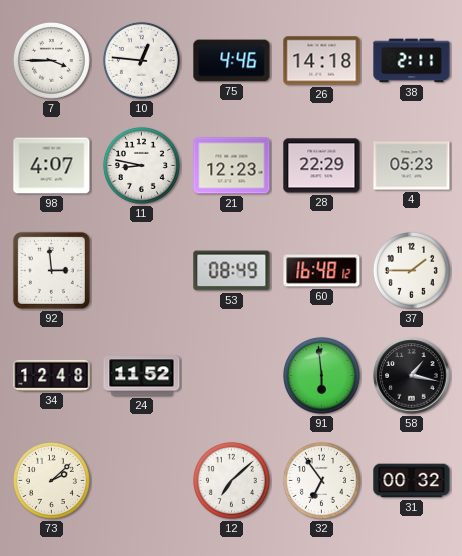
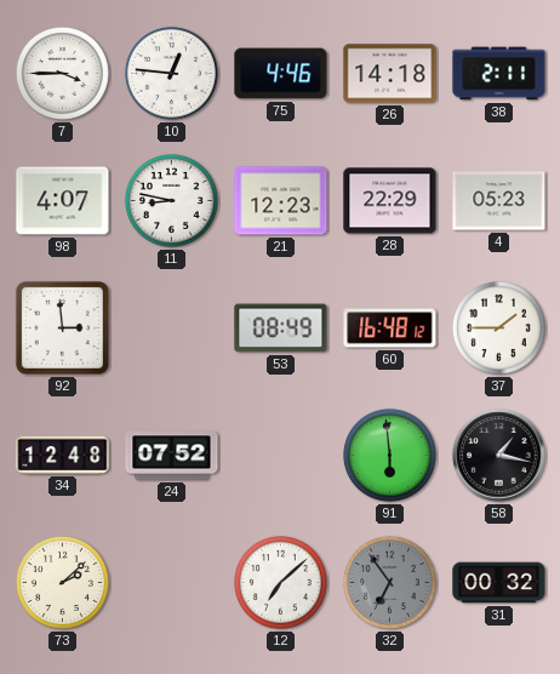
24: 11:52 -> 07:52 (172, 456)
32 dial: white -> grey (389, 582)
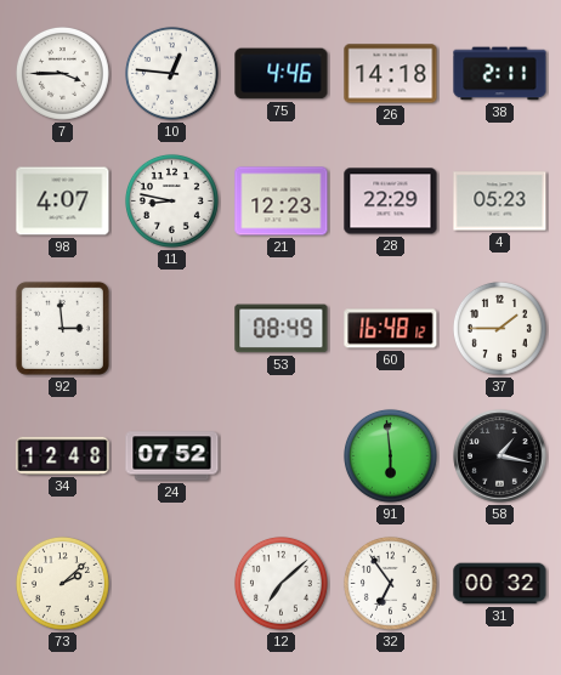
32 dial: grey -> white (390, 583)
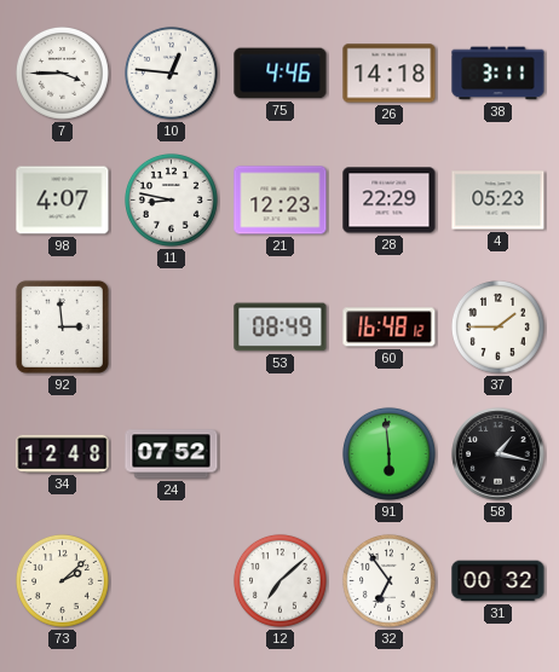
38: 2:11 -> 3:11 (499, 74)
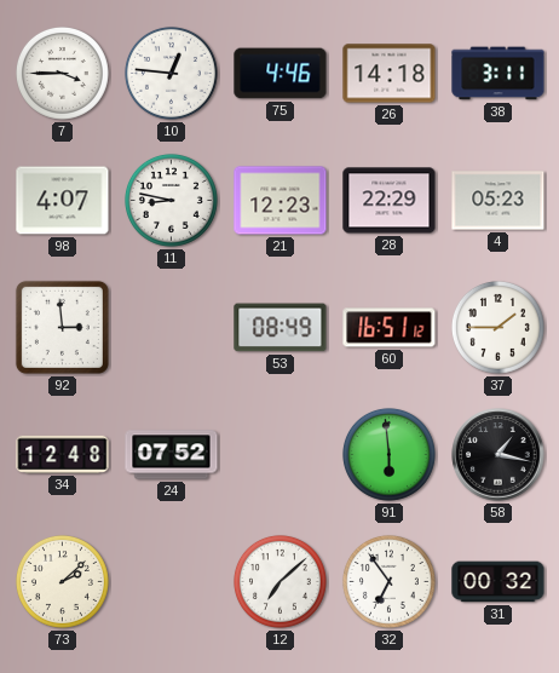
60: 16:48 -> 16:51 (390, 328)
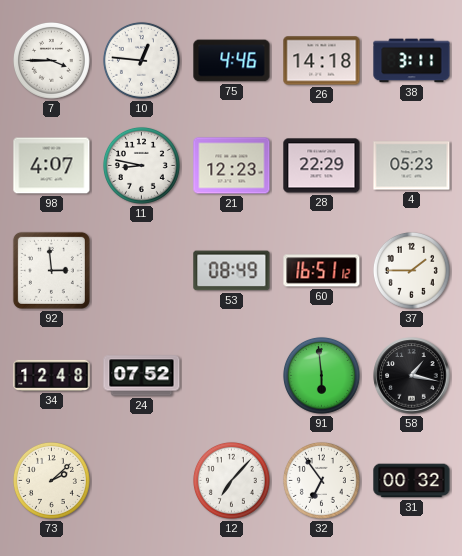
12: 7:08 -> 7:07 (231, 480)
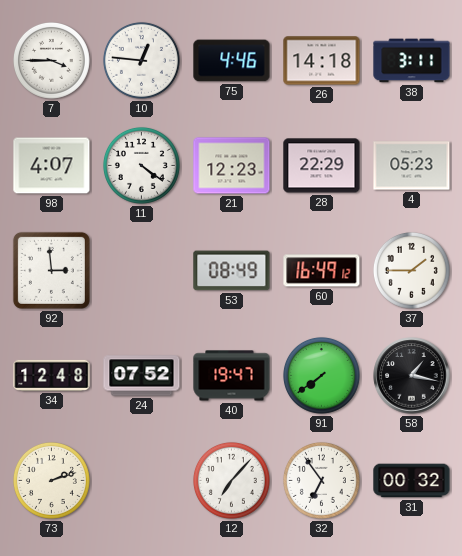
11: 8:47 -> 4:21 (141, 165)
60: 16:51 -> 16:49 (322, 271)
40: none -> 19:47 (232, 376)
91: 5:59 -> 7:39 (321, 375)
73: 2:08 -> 2:12 (51, 480)
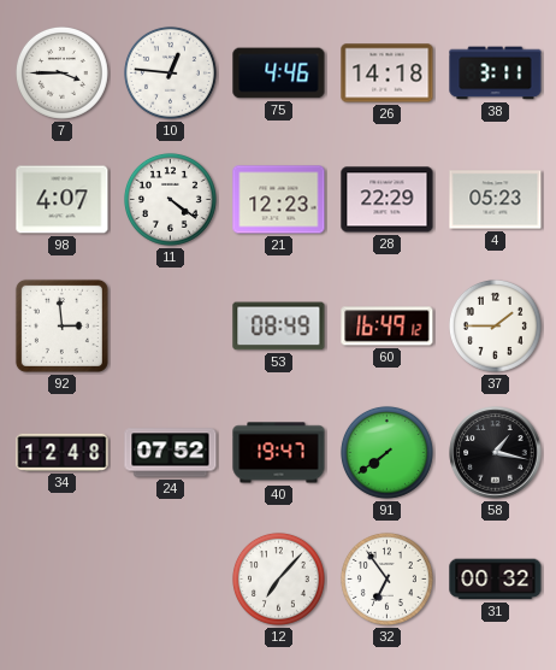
73: 2:12 -> none (51, 480)
